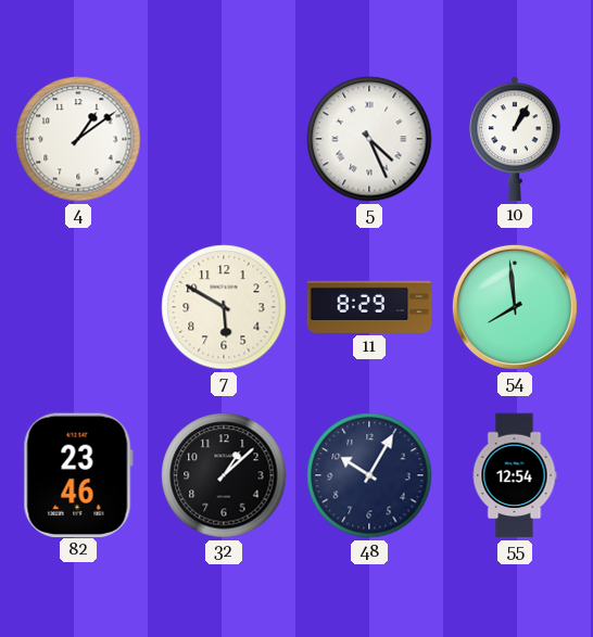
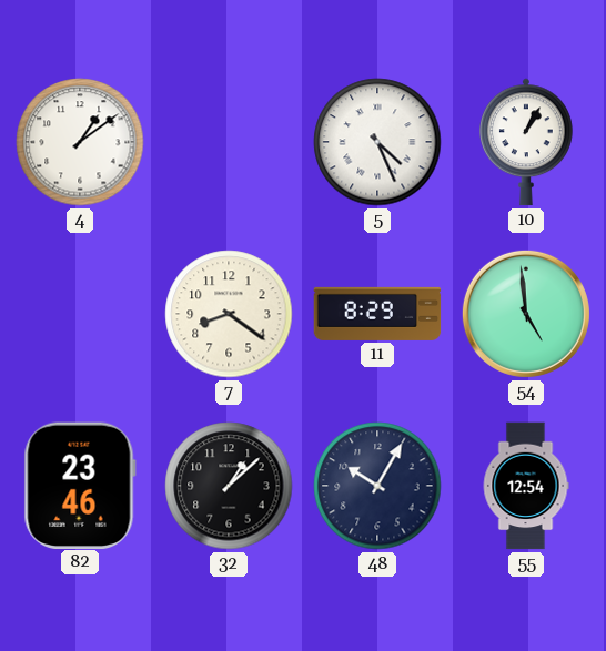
7: 5:50 -> 8:21 (229, 314)
54: 7:59 -> 4:59 (526, 314)
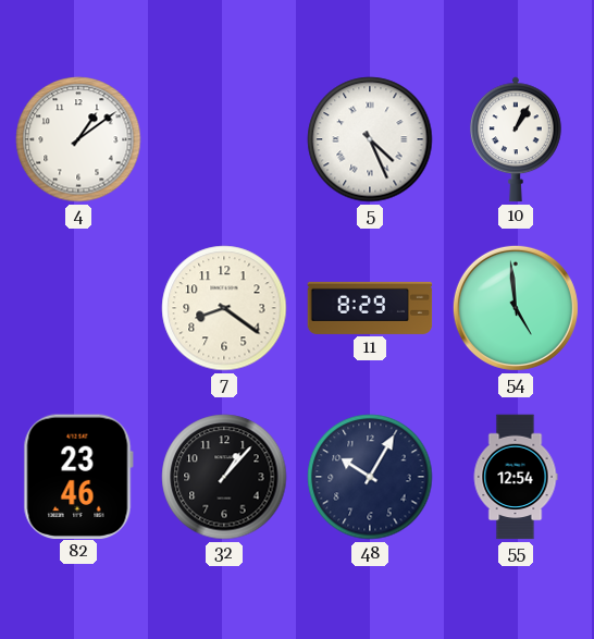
32: 1:08 -> 1:07 (224, 477)
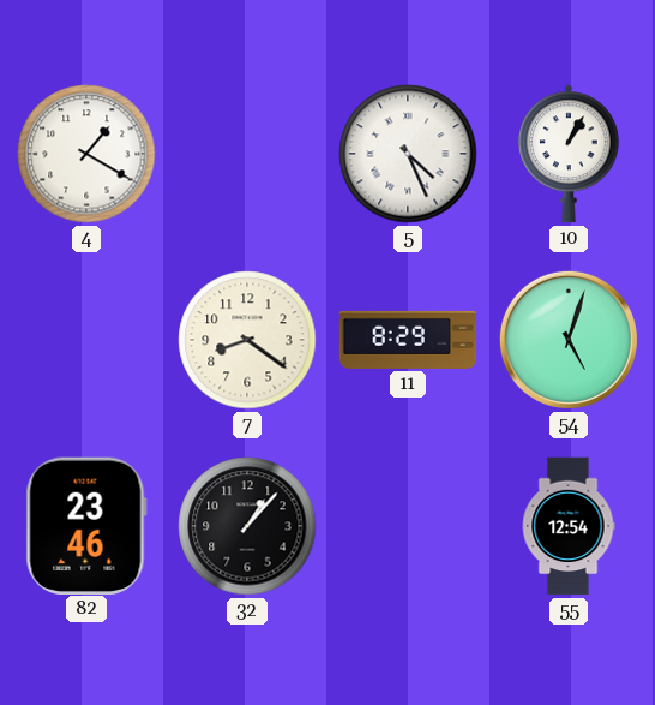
4: 1:09 -> 1:20 (86, 154)
54: 4:59 -> 5:03 (569, 340)
48: 10:05 -> none (370, 477)
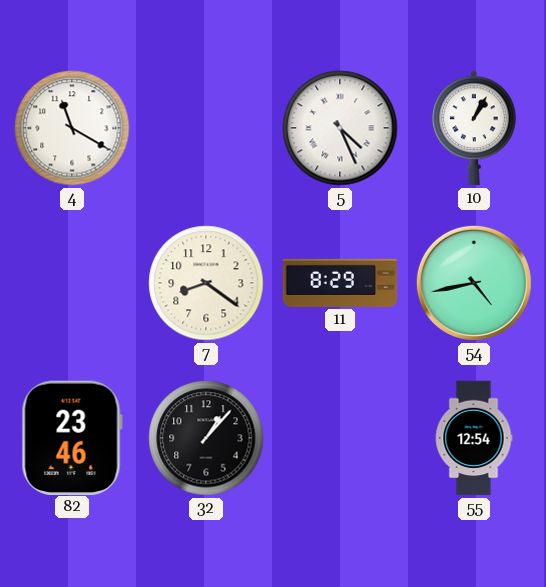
4: 1:20 -> 11:20 (72, 128)
54: 5:03 -> 4:43 (474, 283)
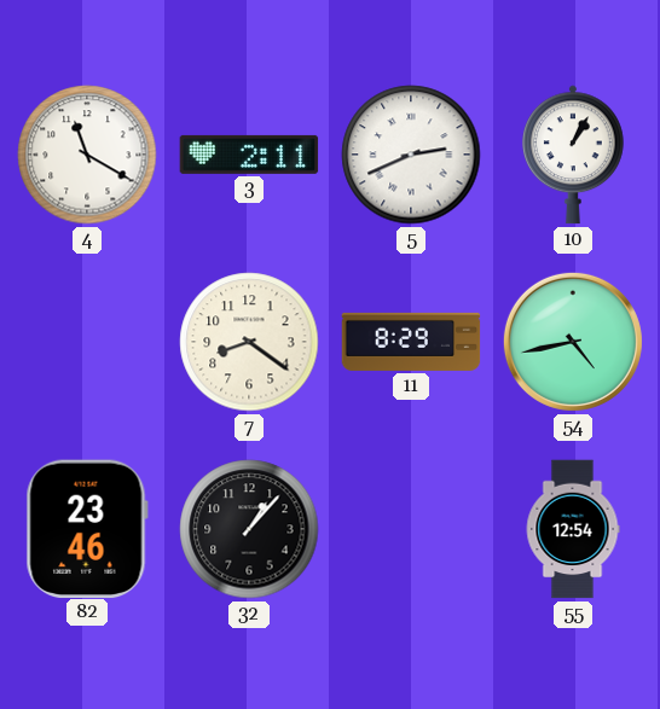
3: none -> 2:11 (249, 155)
5: 4:26 -> 2:41 (411, 155)
